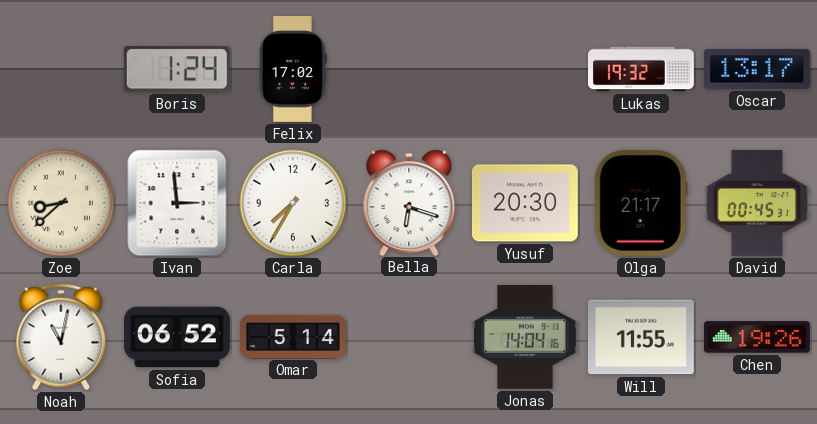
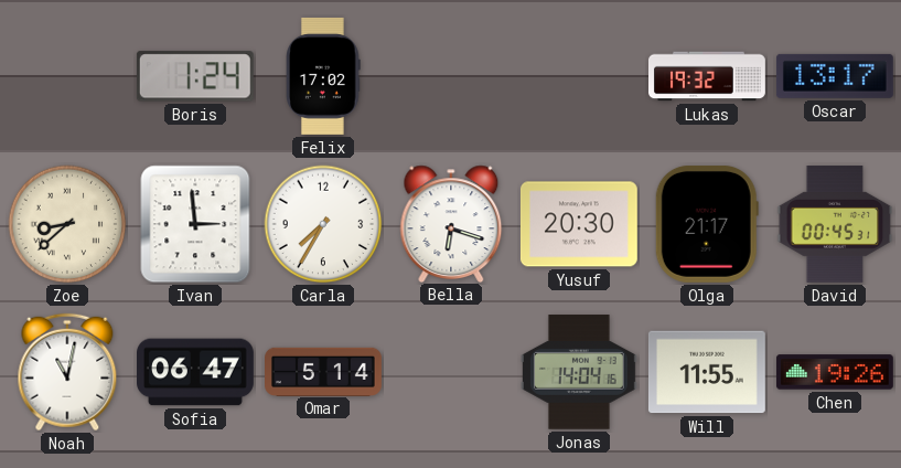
Sofia: 06:52 -> 06:47 (196, 372)
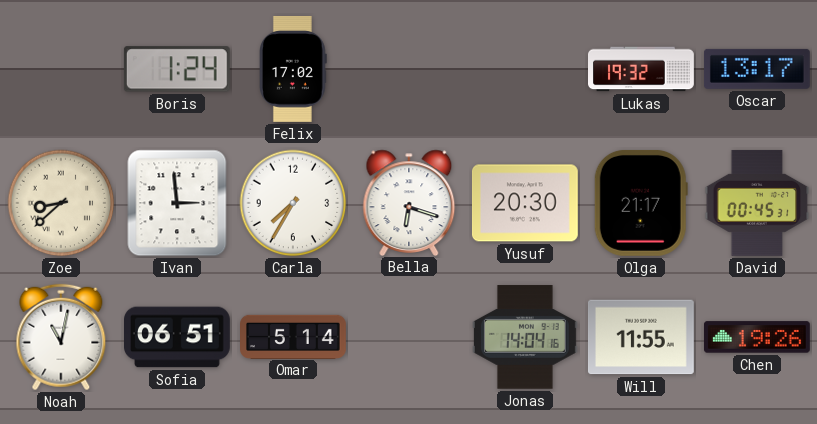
Sofia: 06:47 -> 06:51 (178, 337)
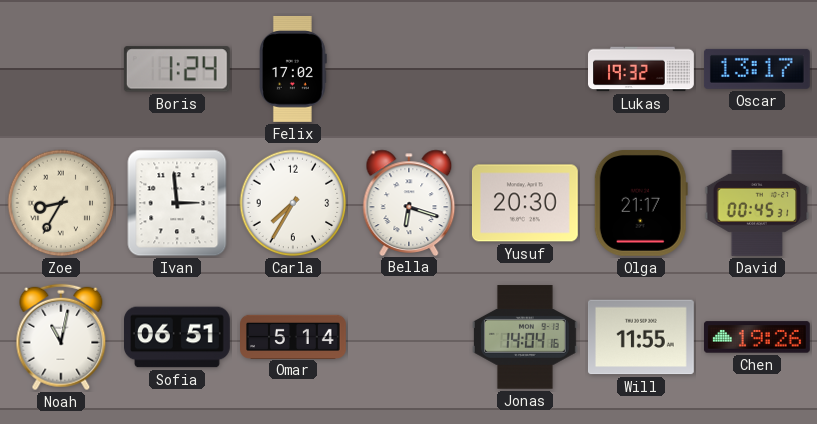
Zoe: 8:38 -> 8:35 (61, 203)
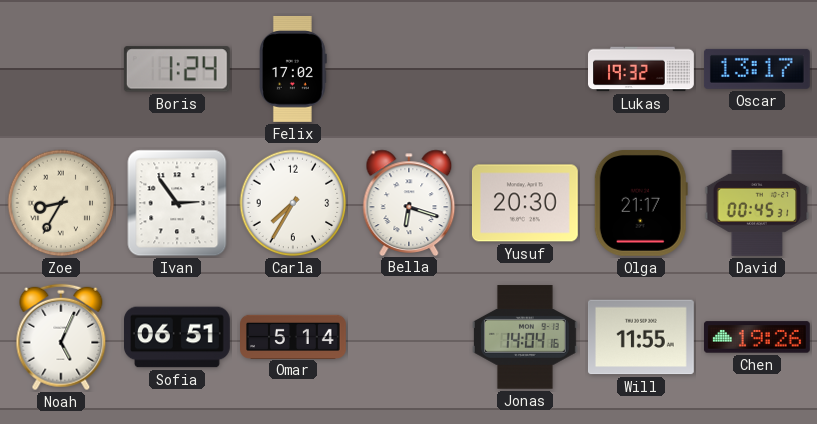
Ivan: 2:59 -> 2:54 (177, 203)
Noah: 11:02 -> 5:04 (61, 337)
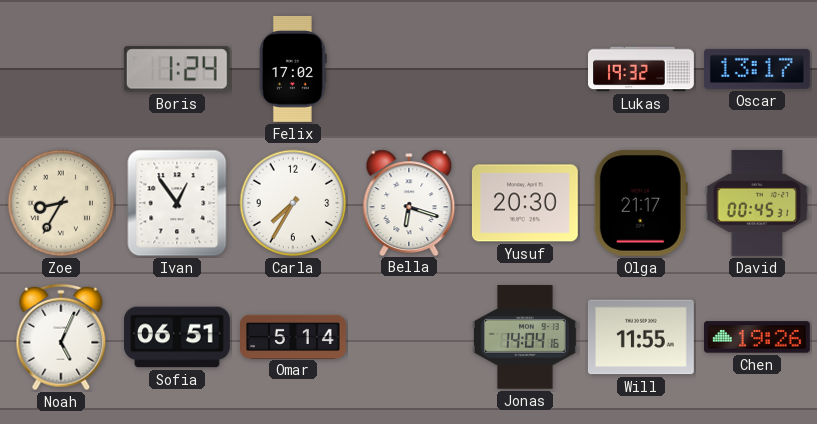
Ivan: 2:54 -> 12:54 (177, 203)
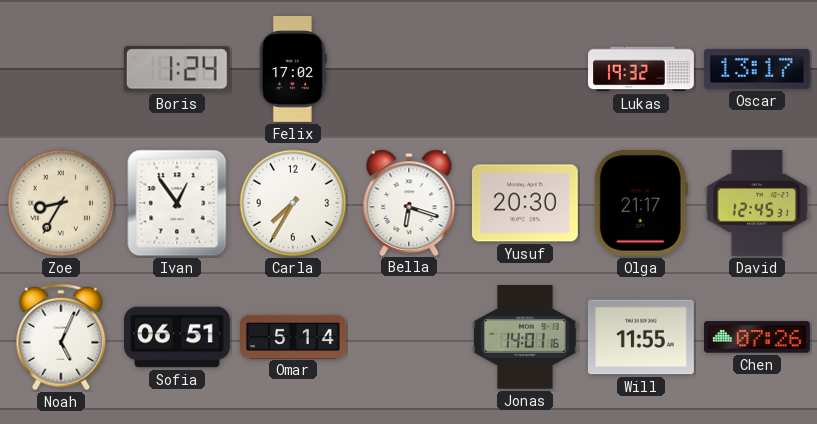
David: 00:45 -> 12:45 (757, 203)
Jonas: 14:04 -> 14:01 (525, 337)
Chen: 19:26 -> 07:26 (757, 337)
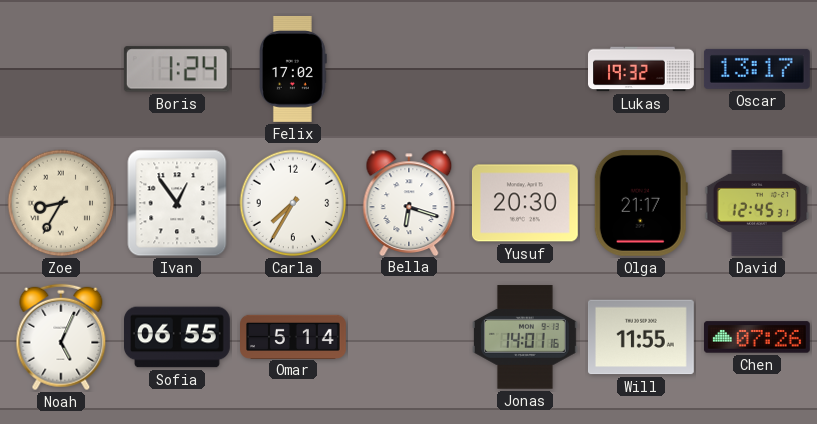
Sofia: 06:51 -> 06:55 (178, 337)
